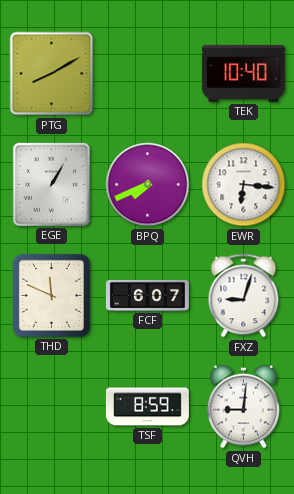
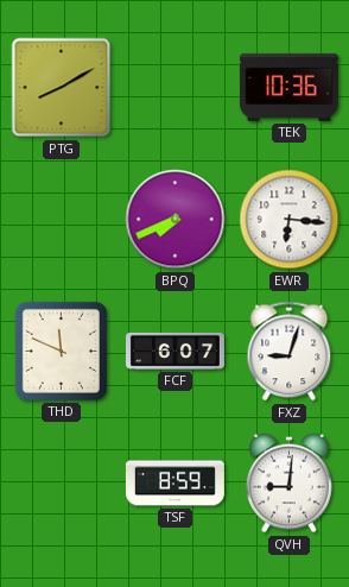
TEK: 10:40 -> 10:36 (288, 87)
EGE: 1:05 -> none (51, 184)
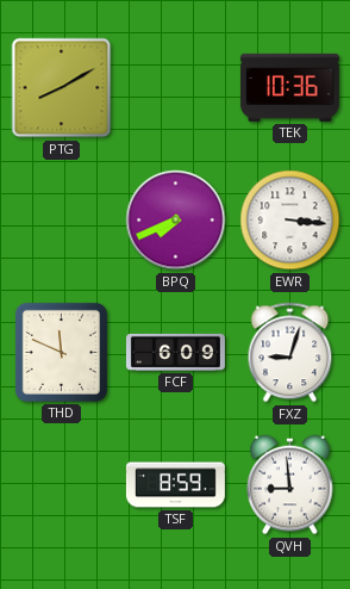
EWR: 6:16 -> 3:16 (290, 221)
FCF: 6:07 -> 6:09 (175, 352)
QVH: 9:01 -> 8:59 (290, 485)
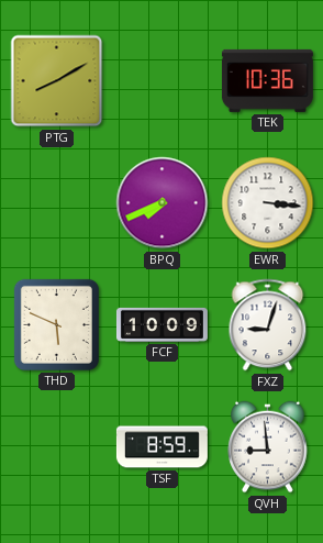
THD: 11:49 -> 5:49 (56, 324)
FCF: 6:09 -> 10:09 (161, 324)
